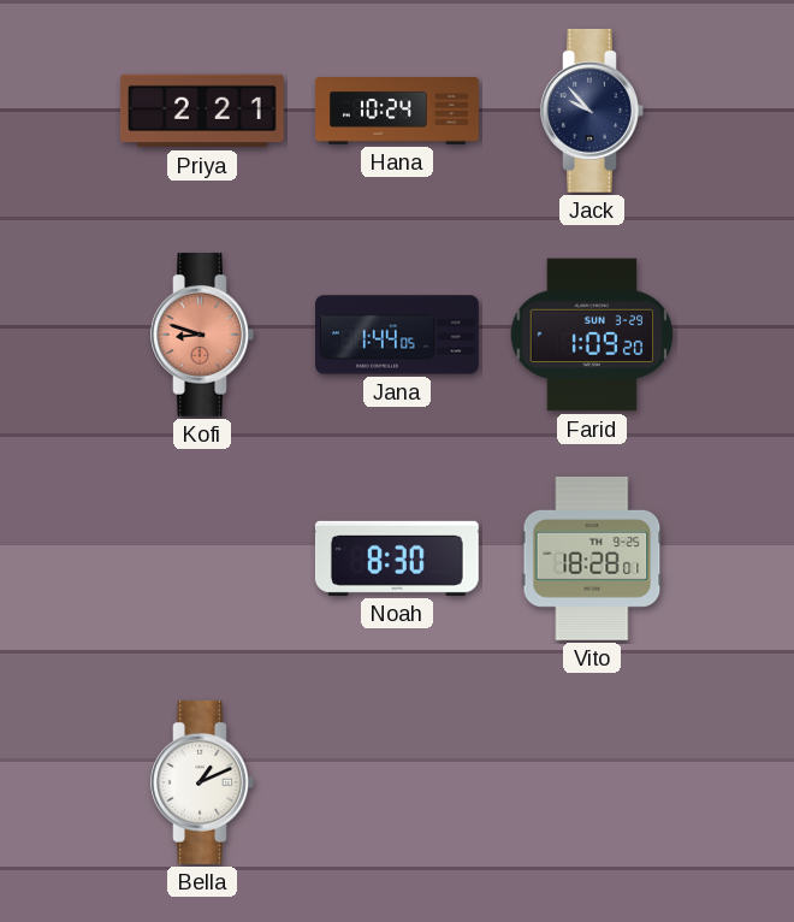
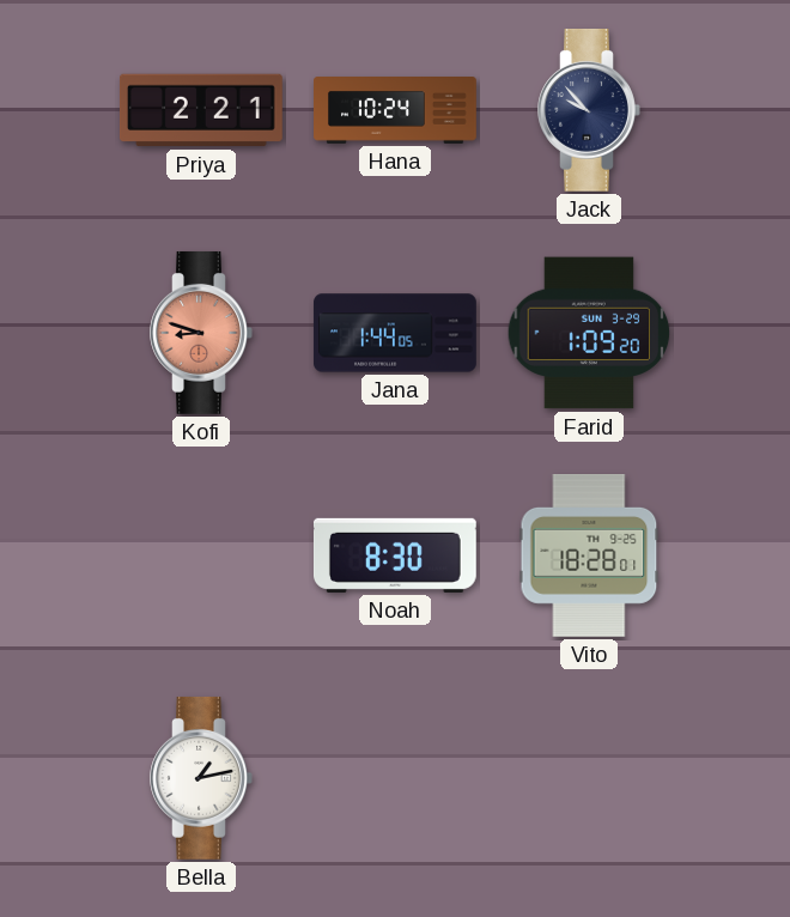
Bella: 1:11 -> 1:13 (201, 778)
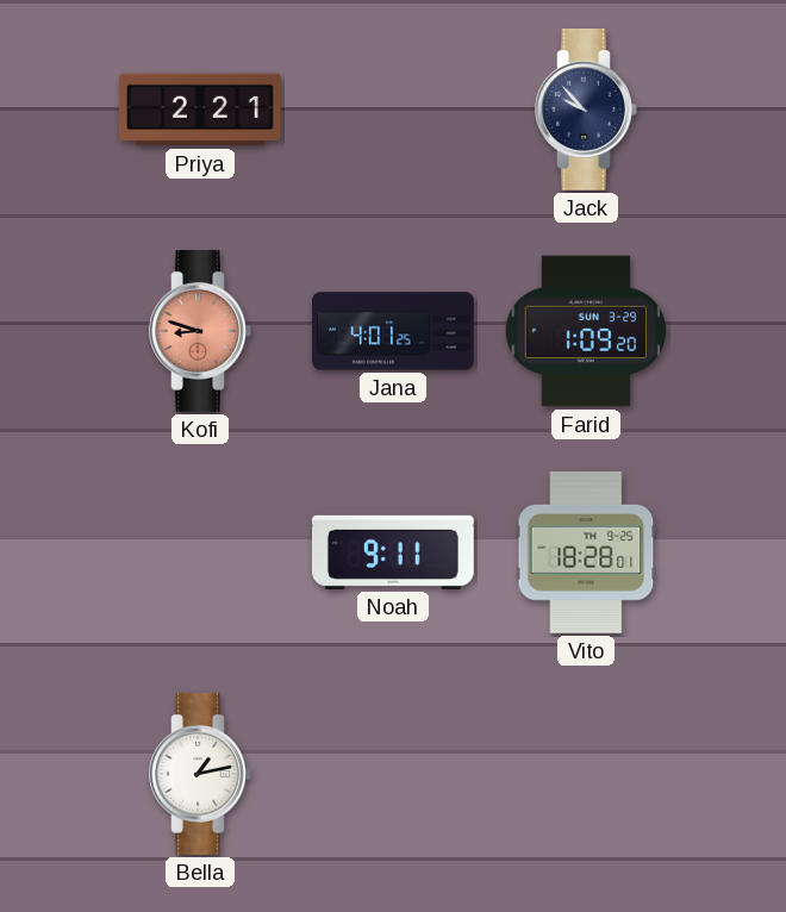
Hana: 10:24 -> none (395, 111)
Jana: 1:44 -> 4:01 (393, 331)
Noah: 8:30 -> 9:11 (393, 552)
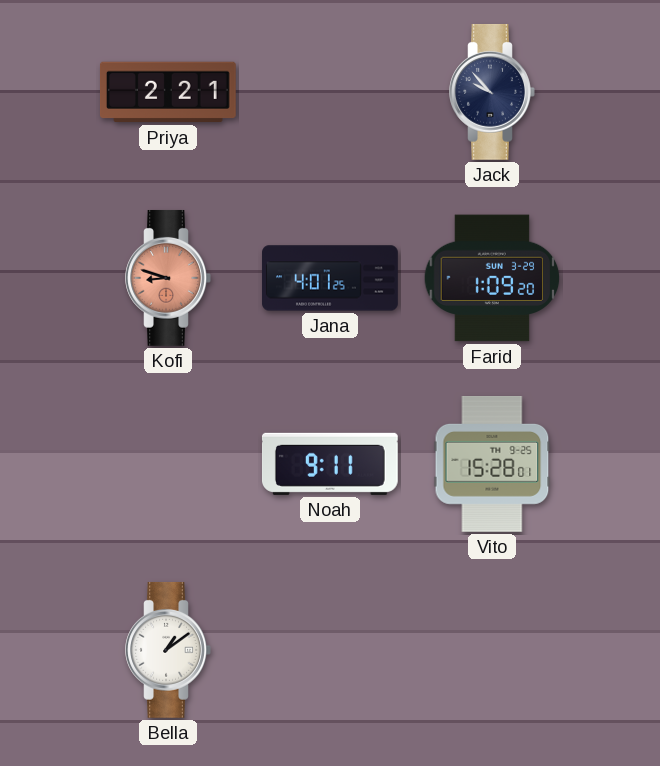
Vito: 18:28 -> 15:28 (492, 465)
Bella: 1:13 -> 1:09 (168, 650)
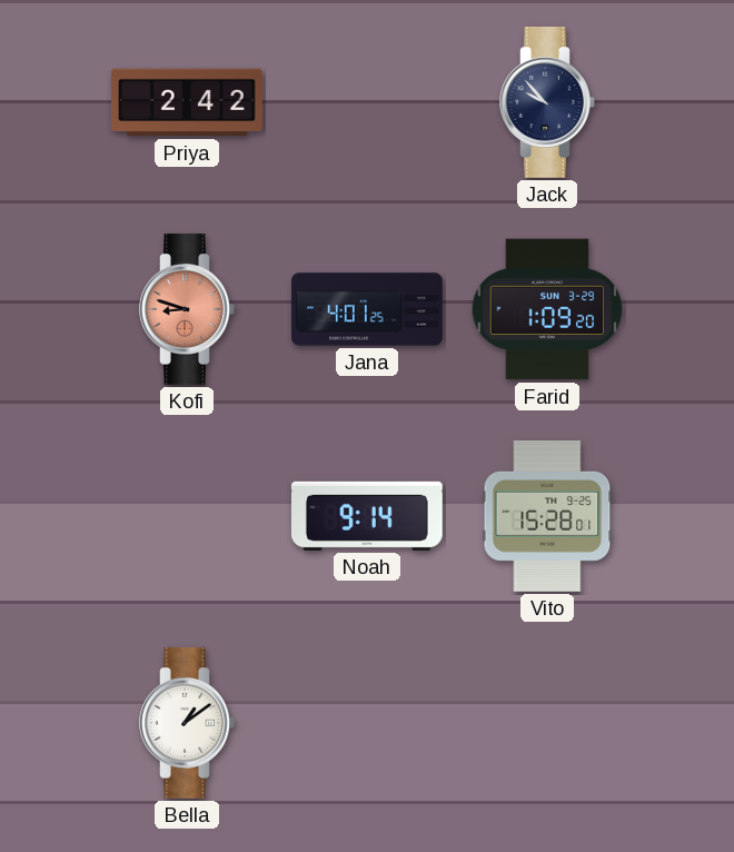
Priya: 2:21 -> 2:42 (187, 102)
Noah: 9:11 -> 9:14 (367, 516)
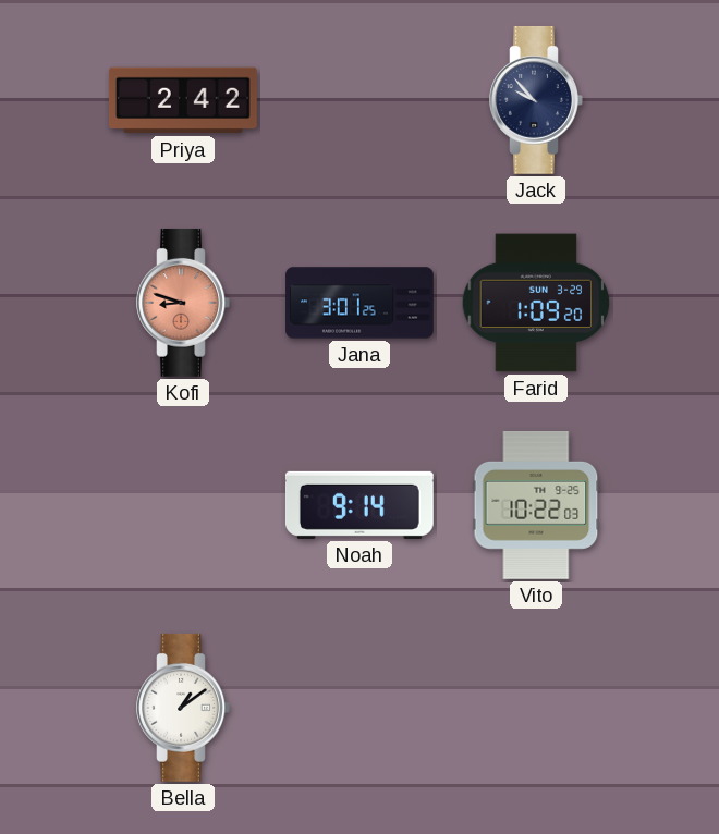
Jana: 4:01 -> 3:01 (359, 303)
Vito: 15:28 -> 10:22 (536, 506)
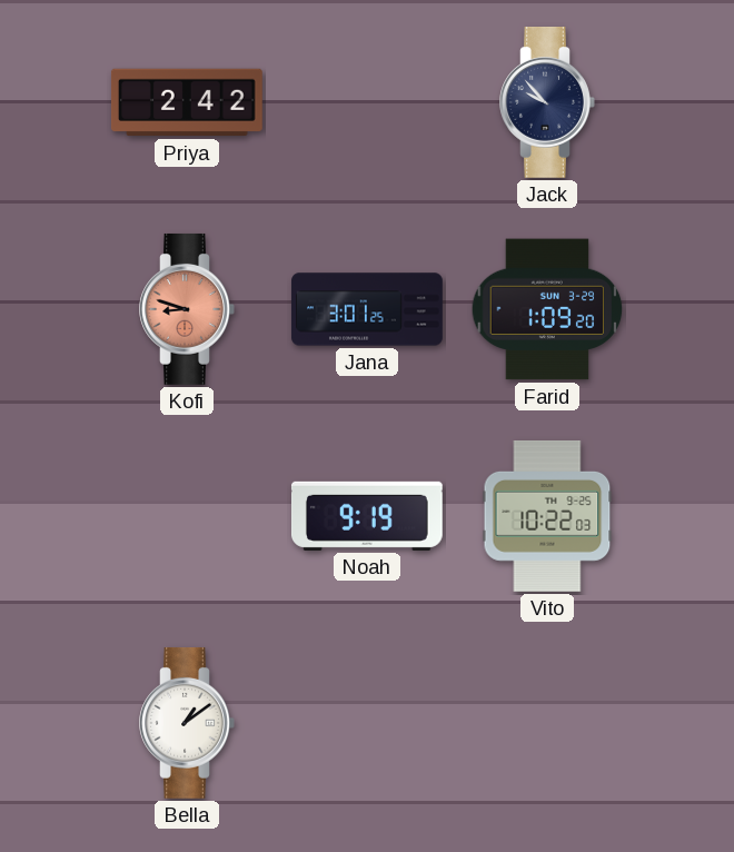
Noah: 9:14 -> 9:19 (367, 516)
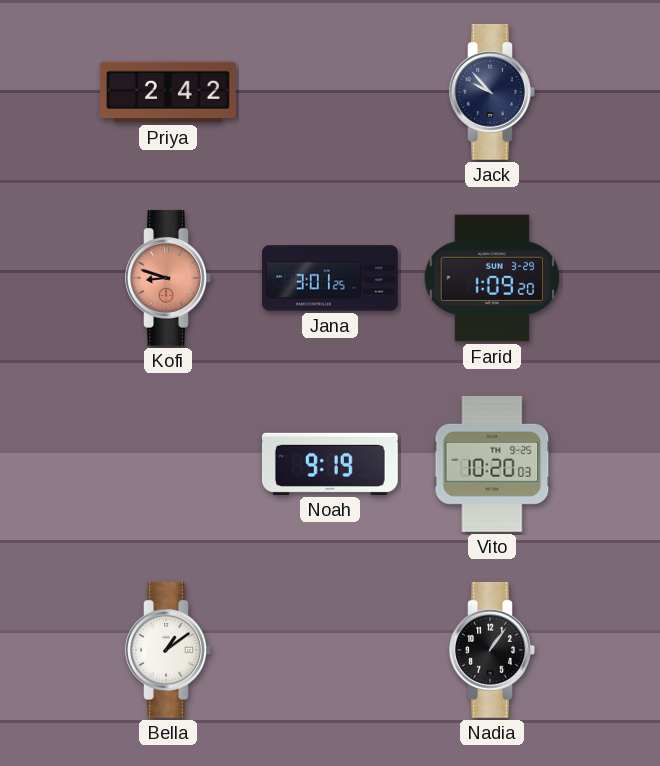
Vito: 10:22 -> 10:20 (492, 465)
Nadia: none -> 1:06 (492, 650)
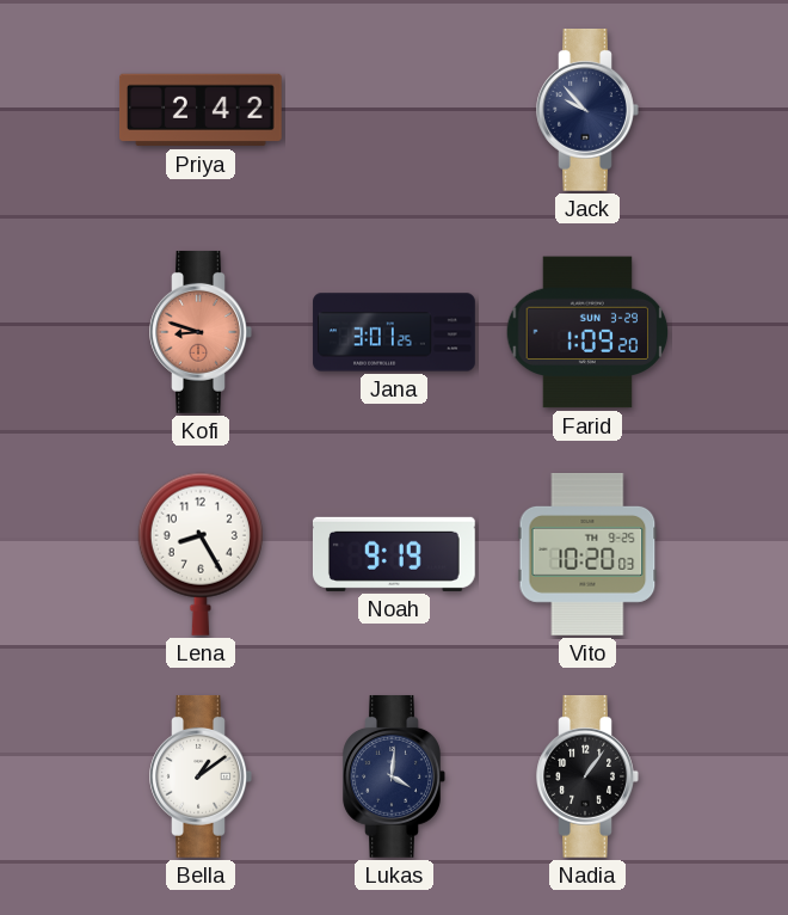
Lena: none -> 8:25 (201, 554)
Lukas: none -> 4:01 (394, 776)
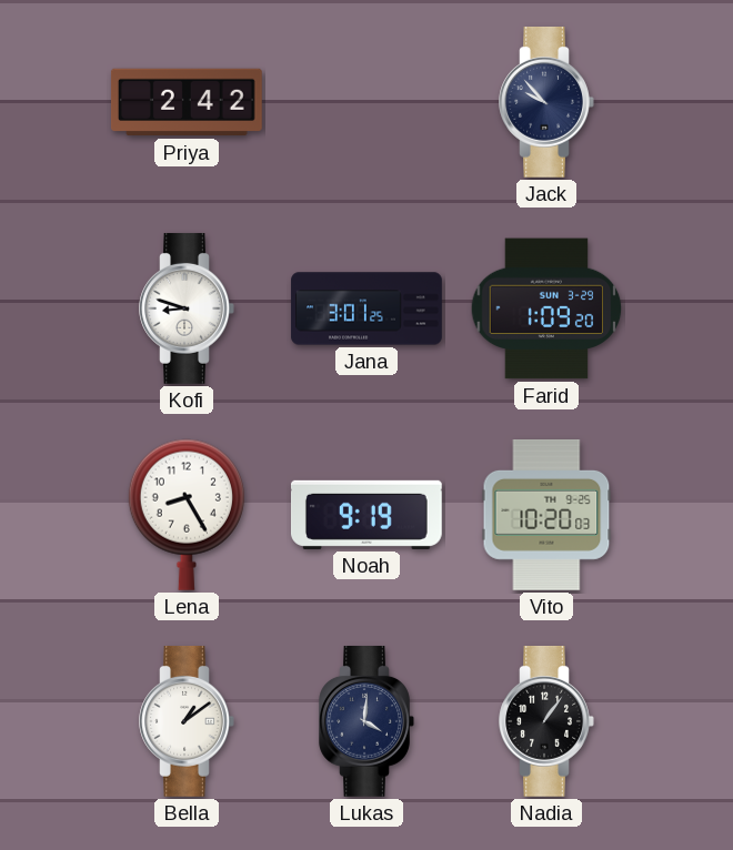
Kofi dial: salmon -> white (187, 308)
